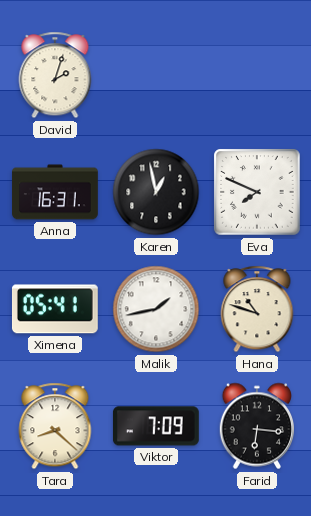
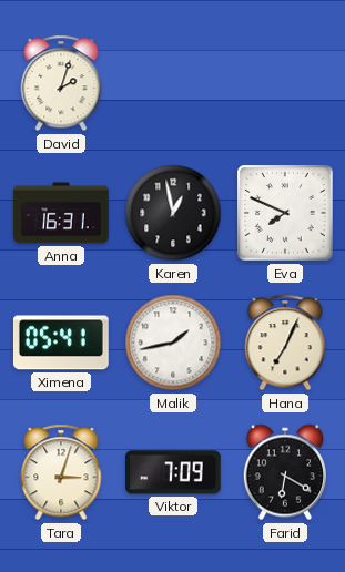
Hana: 10:48 -> 7:04 (285, 343)
Tara: 8:22 -> 3:03 (61, 472)
Farid: 6:16 -> 6:20 (284, 472)
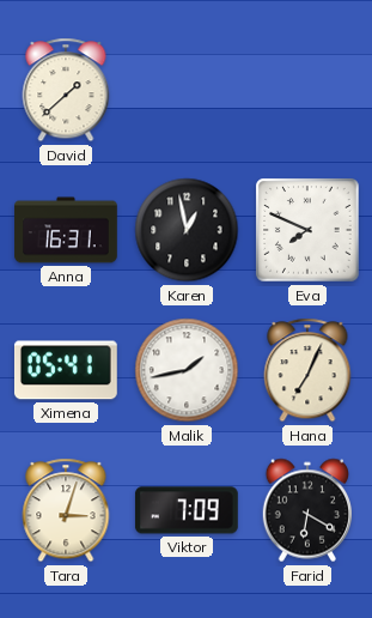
David: 2:03 -> 1:38 (66, 90)
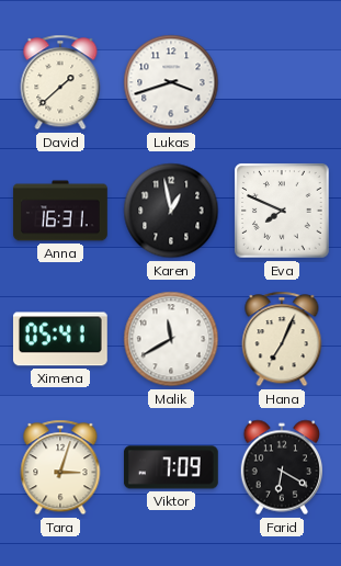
Lukas: none -> 3:42 (171, 82)
Malik: 1:43 -> 11:40 (171, 339)
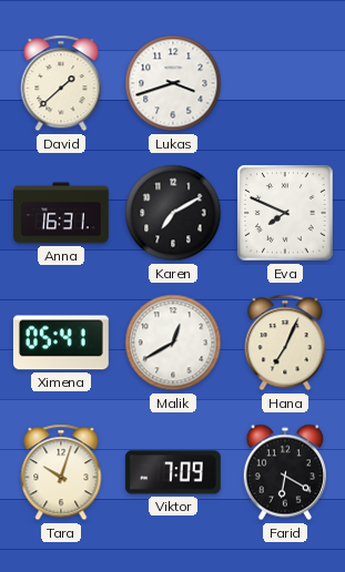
Karen: 12:58 -> 7:10 (173, 213)
Malik: 11:40 -> 12:40 (173, 343)
Tara: 3:03 -> 10:03 (61, 472)
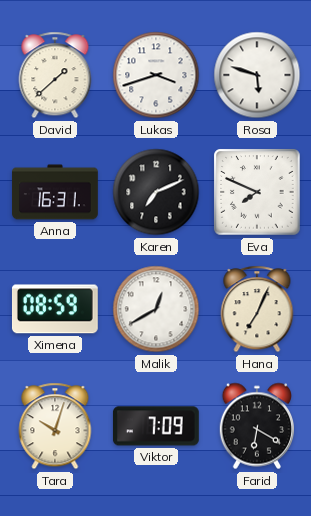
Rosa: none -> 5:48 (257, 75)
Karen: 7:10 -> 7:11 (156, 192)
Ximena: 05:41 -> 08:59 (55, 309)
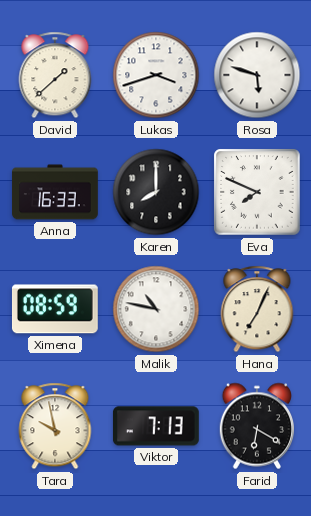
Anna: 16:31 -> 16:33 (55, 192)
Karen: 7:11 -> 8:00 (156, 192)
Malik: 12:40 -> 10:47 (156, 309)
Tara: 10:03 -> 9:58 (55, 426)
Viktor: 7:09 -> 7:13 (156, 426)
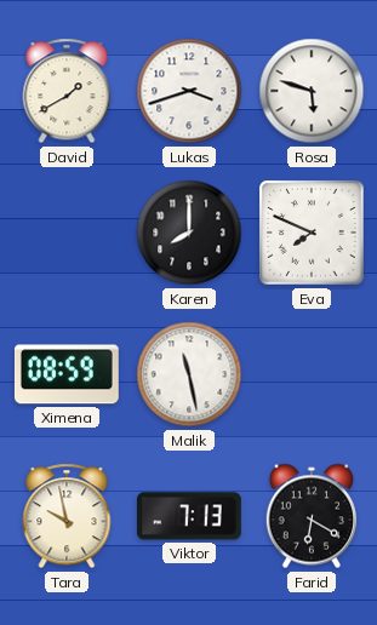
David: 1:38 -> 1:40 (67, 91)
Anna: 16:33 -> none (55, 192)
Malik: 10:47 -> 11:28 (189, 374)
Hana: 7:04 -> none (257, 309)
